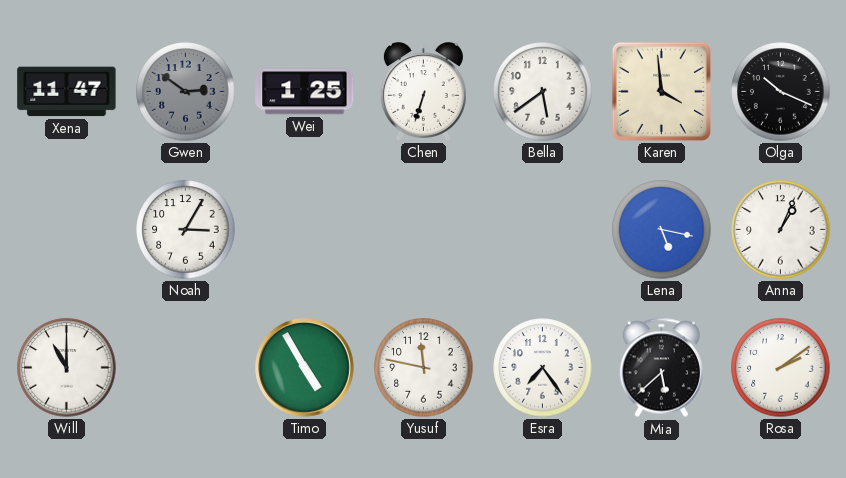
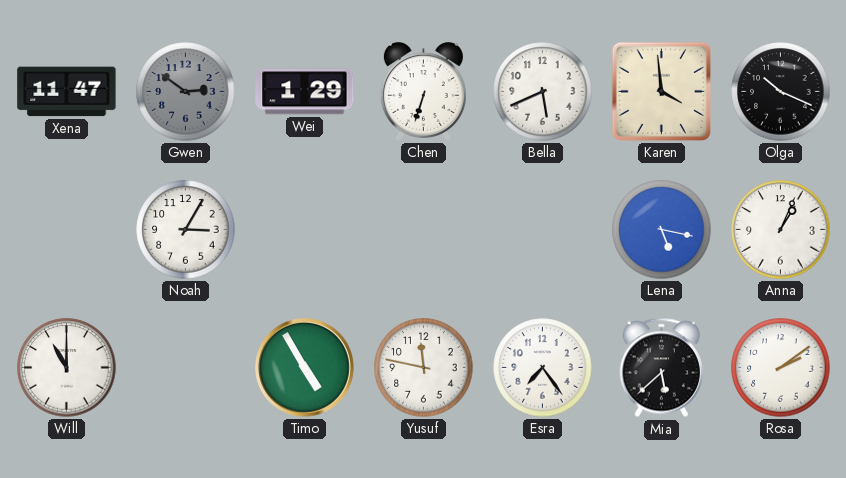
Wei: 1:25 -> 1:29 (305, 92)
Bella: 5:39 -> 5:41 (543, 92)
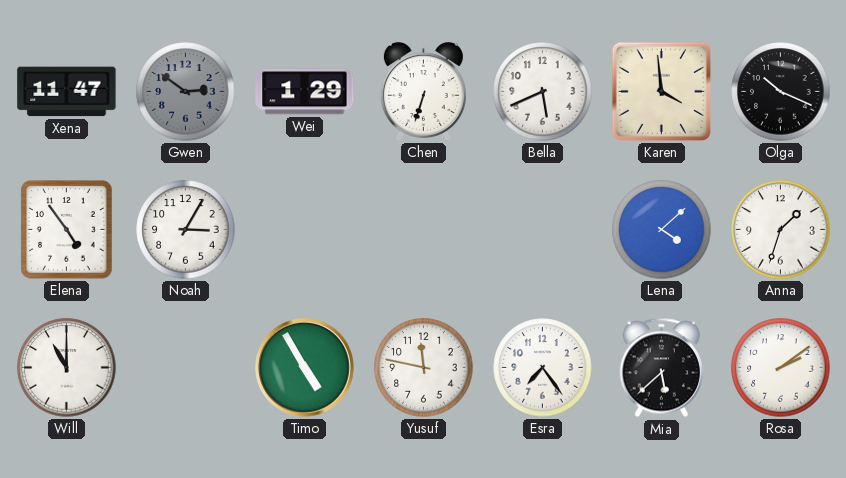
Elena: none -> 4:54 (67, 230)
Lena: 5:17 -> 4:08 (662, 230)
Anna: 1:04 -> 1:33 (781, 230)
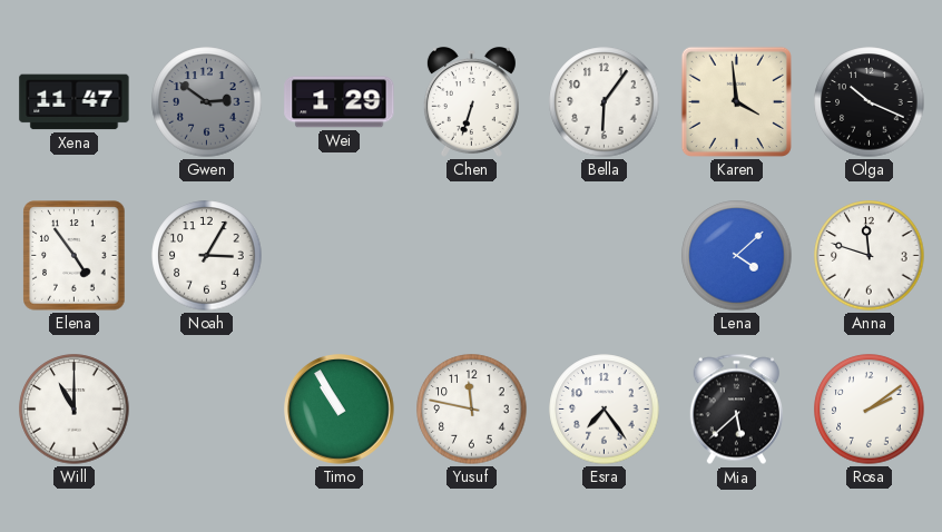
Bella: 5:41 -> 6:06 (605, 102)
Anna: 1:33 -> 11:48 (870, 256)
Timo: 4:55 -> 10:55 (340, 410)
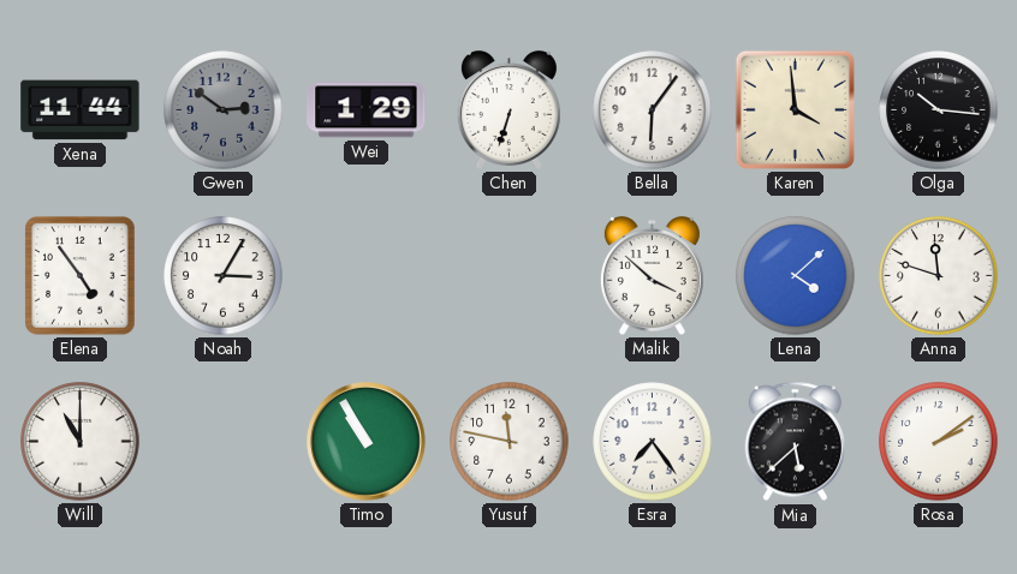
Xena: 11:47 -> 11:44 (81, 110)
Olga: 10:19 -> 10:16 (939, 110)
Malik: none -> 3:52 (652, 276)
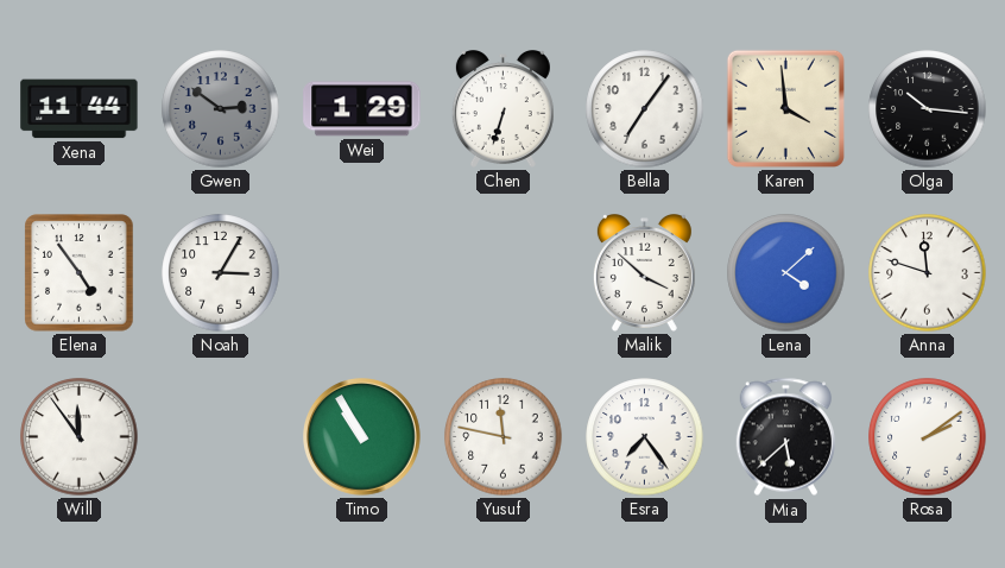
Bella: 6:06 -> 7:06 (645, 109)
Will: 11:00 -> 11:54 (80, 437)
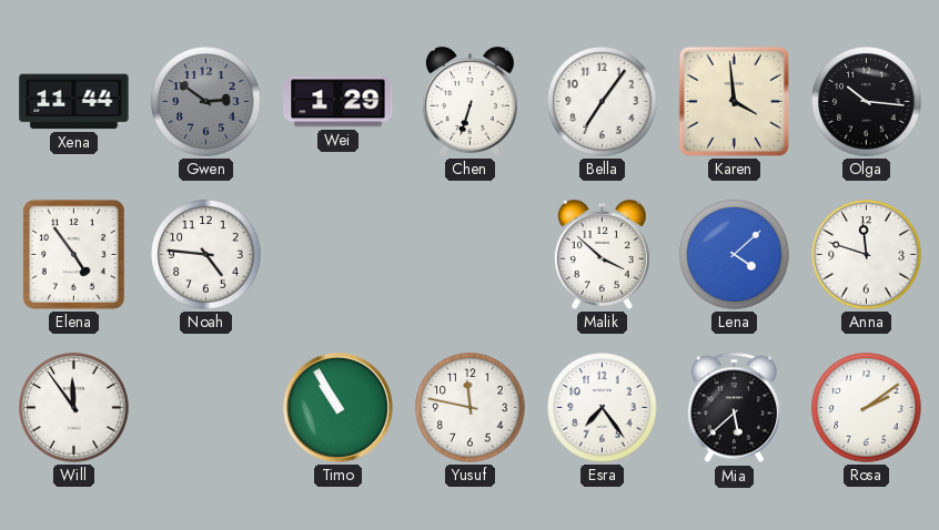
Noah: 3:05 -> 4:46 (206, 255)
